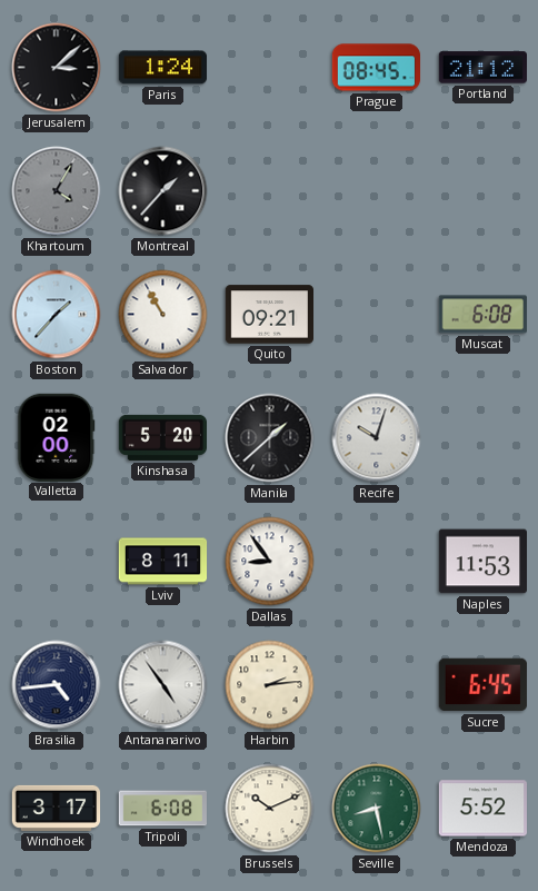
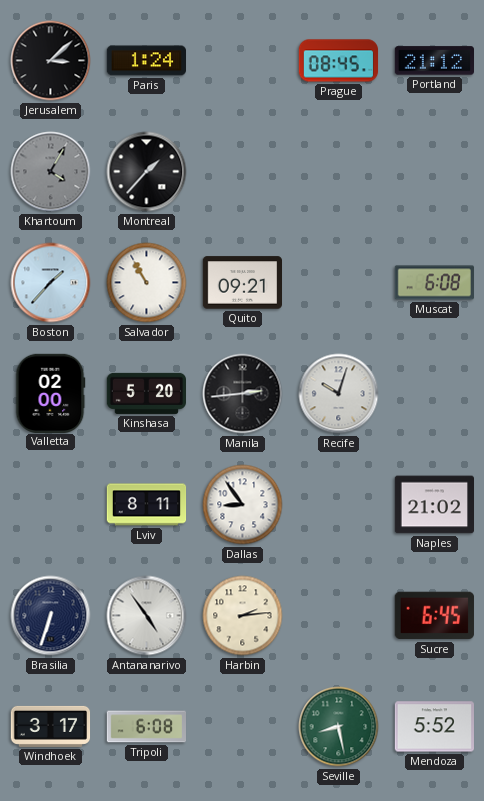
Manila: 1:38 -> 2:44 (243, 394)
Naples: 11:53 -> 21:02 (434, 505)
Brasilia: 4:44 -> 6:33 (51, 616)
Brussels: 10:11 -> none (270, 809)
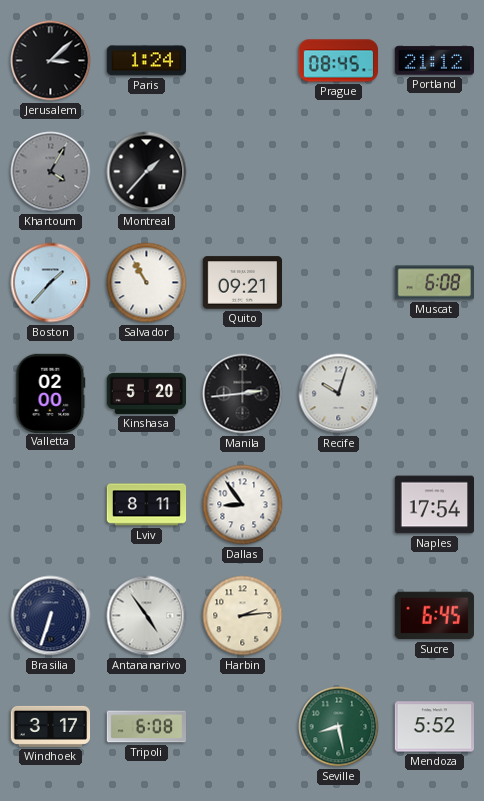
Naples: 21:02 -> 17:54 (434, 505)
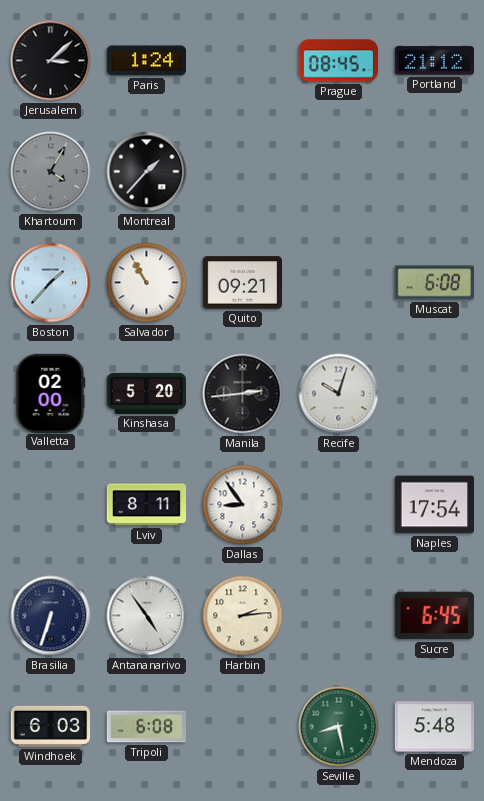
Windhoek: 3:17 -> 6:03 (51, 726)
Mendoza: 5:52 -> 5:48 (434, 727)
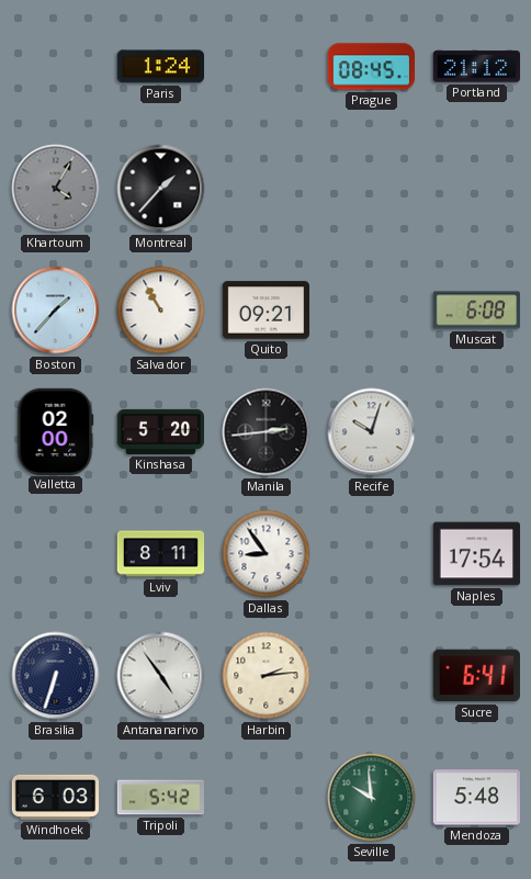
Jerusalem: 3:08 -> none (51, 61)
Sucre: 6:45 -> 6:41 (476, 676)
Tripoli: 6:08 -> 5:42 (160, 798)
Seville: 8:28 -> 9:59 (372, 798)
